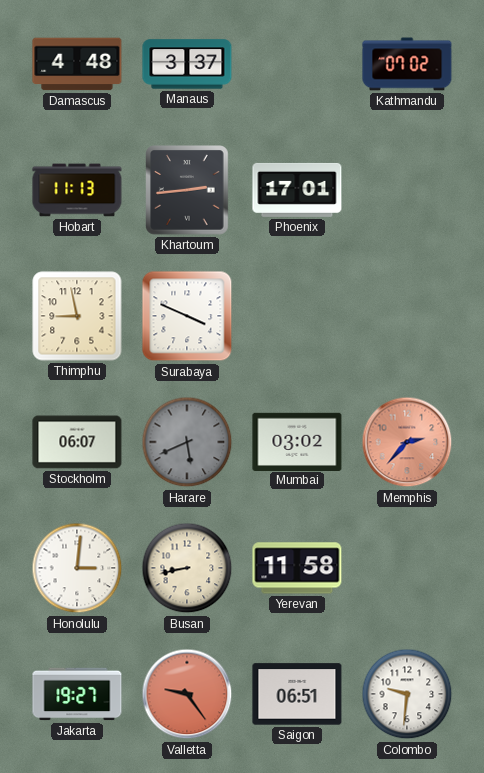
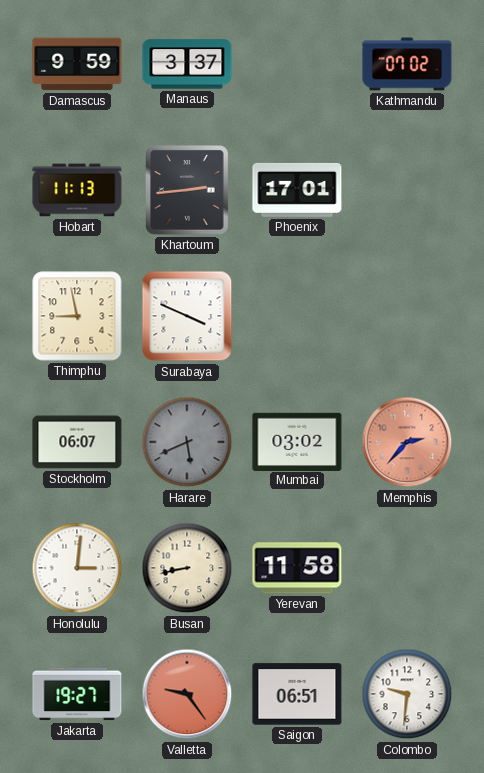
Damascus: 4:48 -> 9:59 (77, 64)
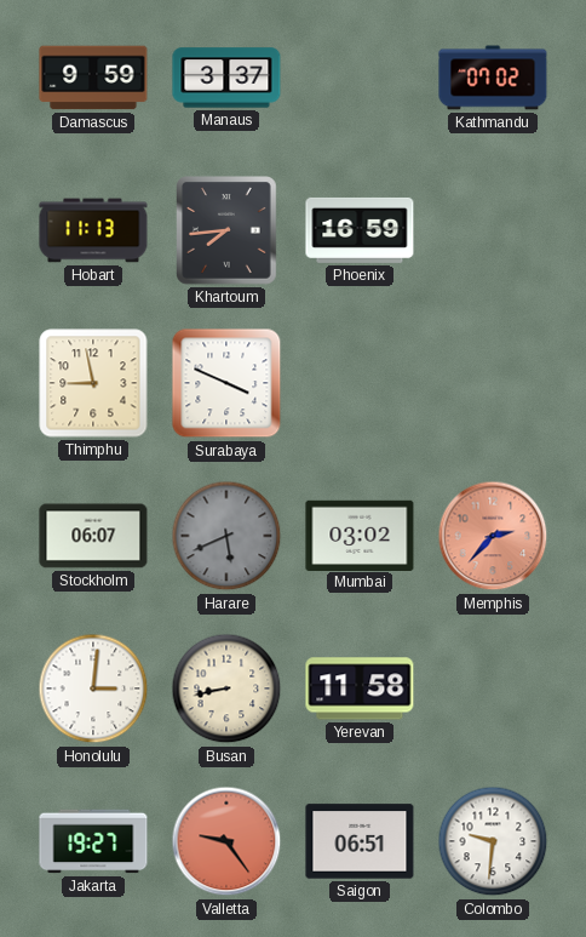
Khartoum: 2:44 -> 7:44 (228, 230)
Phoenix: 17:01 -> 16:59 (360, 230)
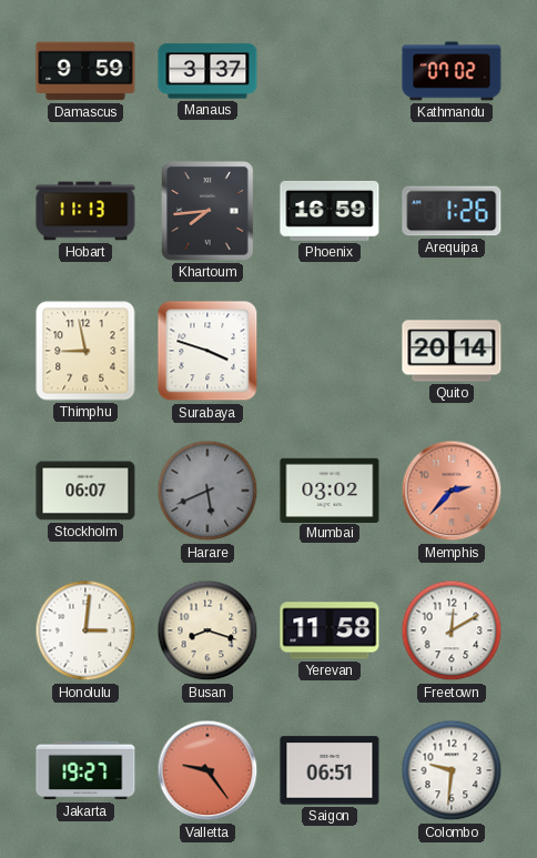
Arequipa: none -> 1:26 (452, 211)
Surabaya: 3:49 -> 3:48 (207, 351)
Quito: none -> 20:14 (452, 351)
Busan: 8:43 -> 8:18 (207, 630)
Freetown: none -> 12:10 (452, 630)
